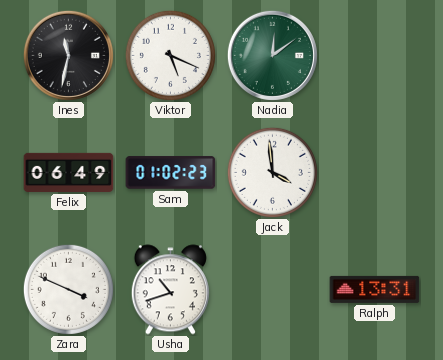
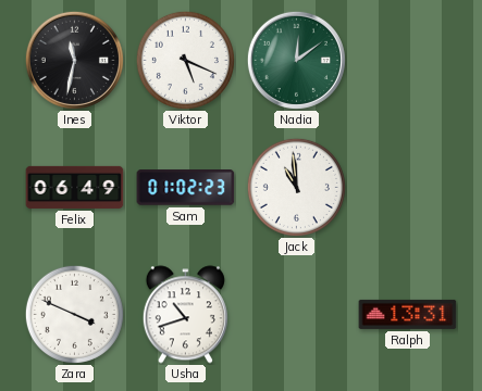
Jack: 3:59 -> 10:59 (296, 187)
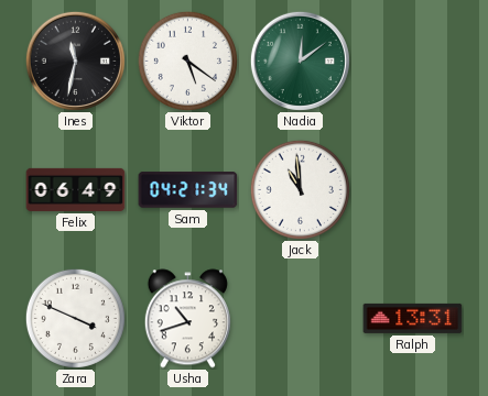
Viktor: 5:19 -> 5:21 (187, 61)
Sam: 01:02 -> 04:21 (188, 190)
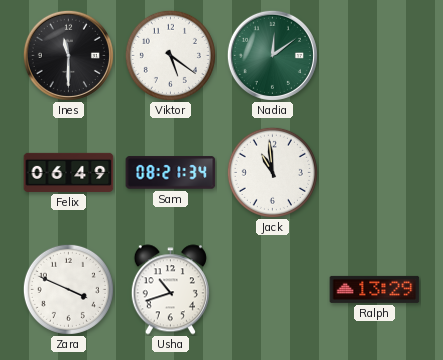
Ines: 11:32 -> 11:30 (68, 55)
Sam: 04:21 -> 08:21 (171, 173)
Ralph: 13:31 -> 13:29 (375, 289)
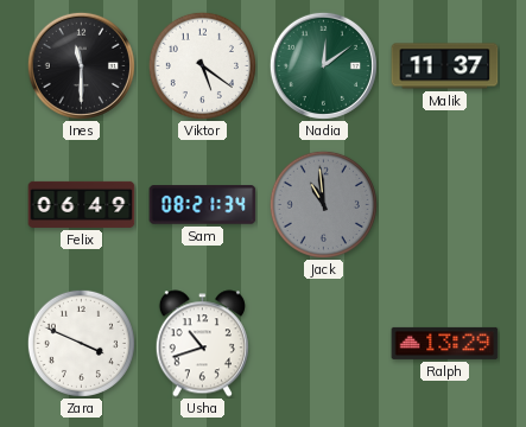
Malik: none -> 11:37 (445, 66)
Jack dial: white -> grey (323, 204)
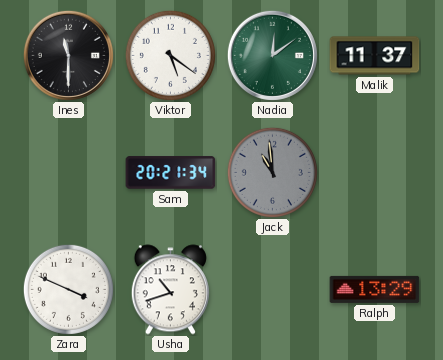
Felix: 06:49 -> none (82, 204)
Sam: 08:21 -> 20:21 (171, 173)
